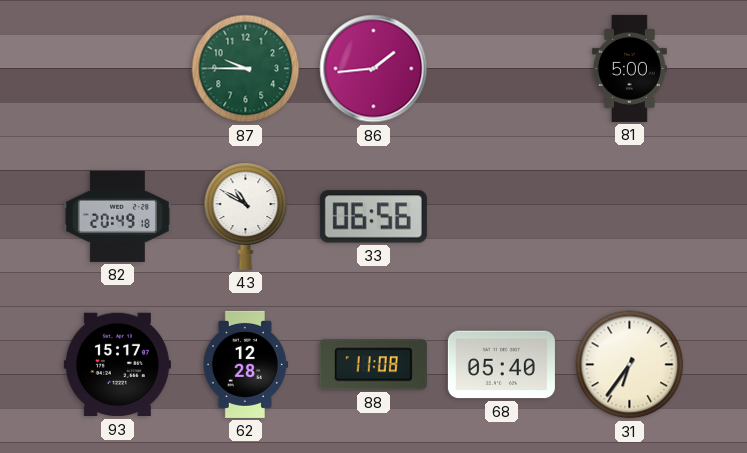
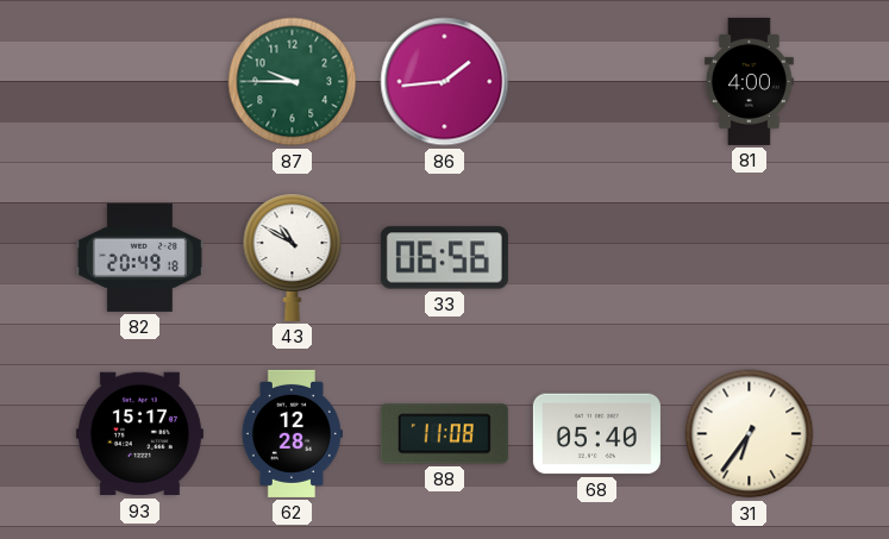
81: 5:00 -> 4:00 (749, 81)
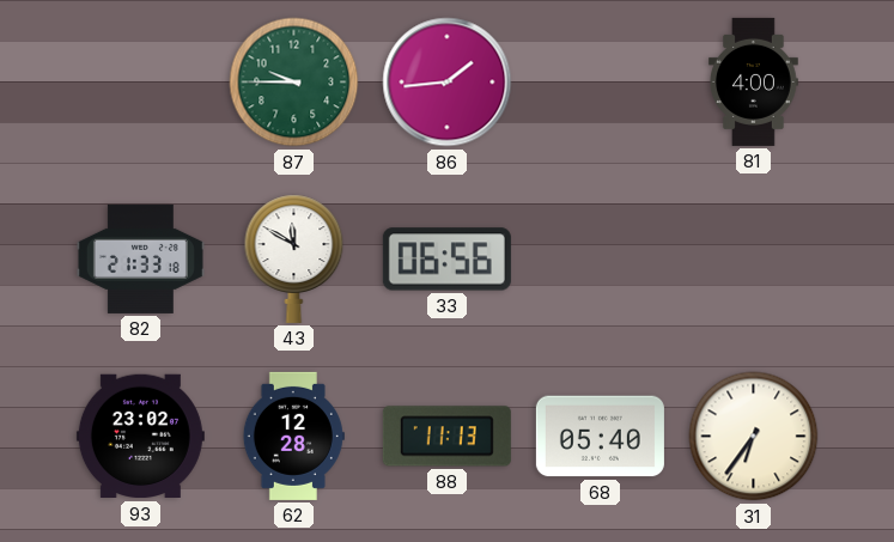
82: 20:49 -> 21:33 (140, 258)
43: 10:50 -> 11:50 (294, 258)
93: 15:17 -> 23:02 (140, 437)
88: 11:08 -> 11:13 (446, 437)
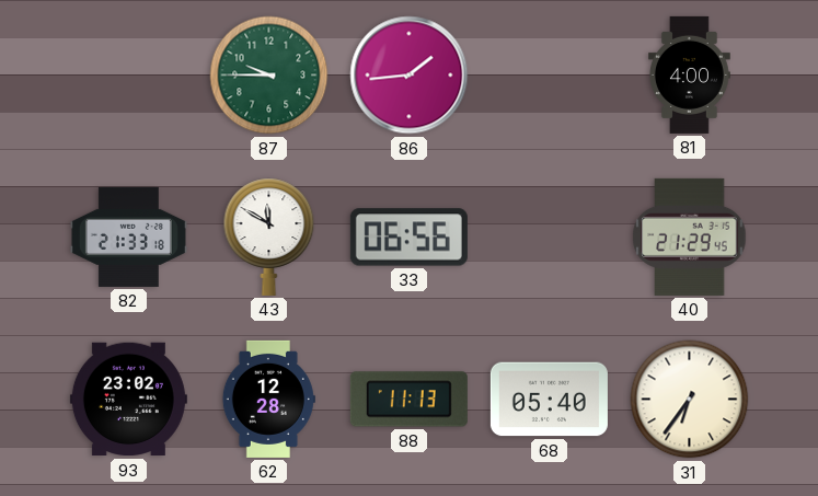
40: none -> 21:29 (690, 237)
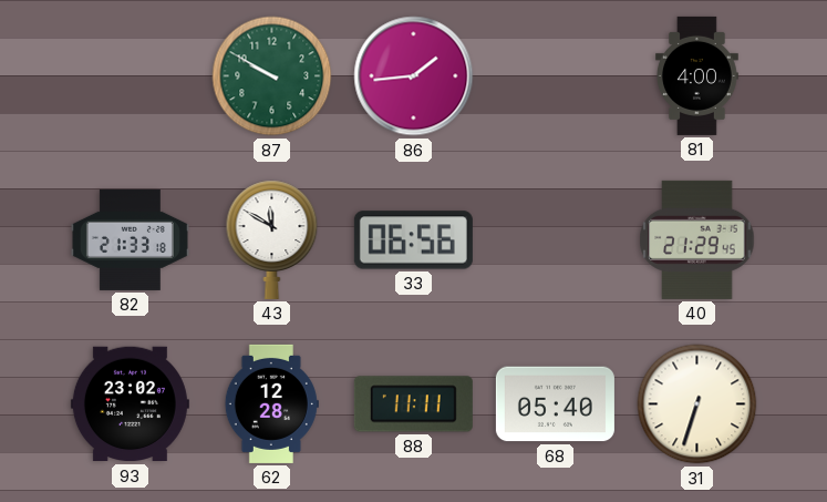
87: 9:45 -> 9:50 (272, 76)
88: 11:13 -> 11:11 (413, 404)
31: 6:36 -> 6:33 (697, 404)
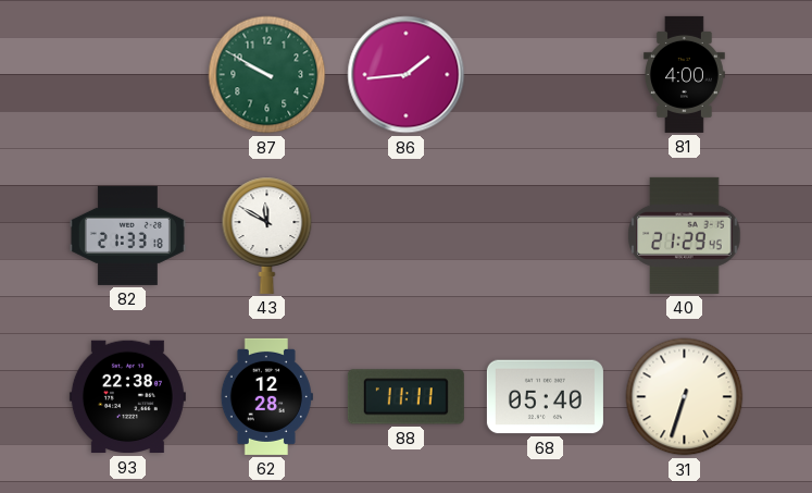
33: 06:56 -> none (413, 240)
93: 23:02 -> 22:38 (127, 397)
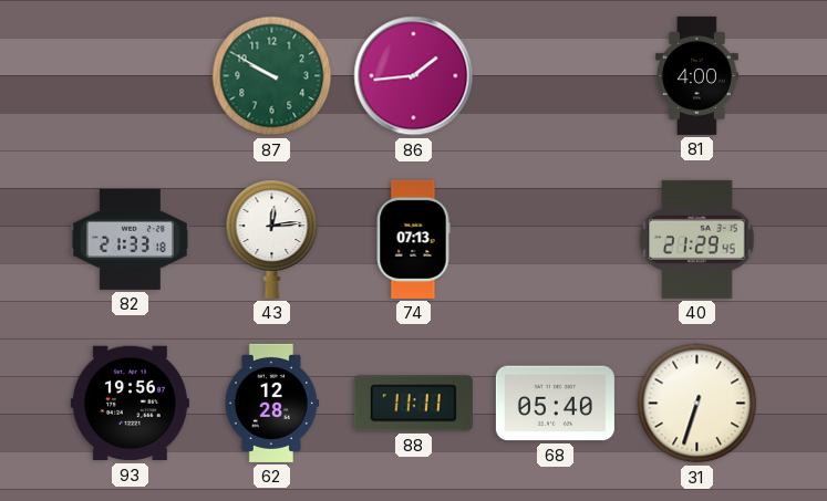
43: 11:50 -> 12:14 (272, 239)
74: none -> 07:13 (413, 239)
93: 22:38 -> 19:56 (130, 404)
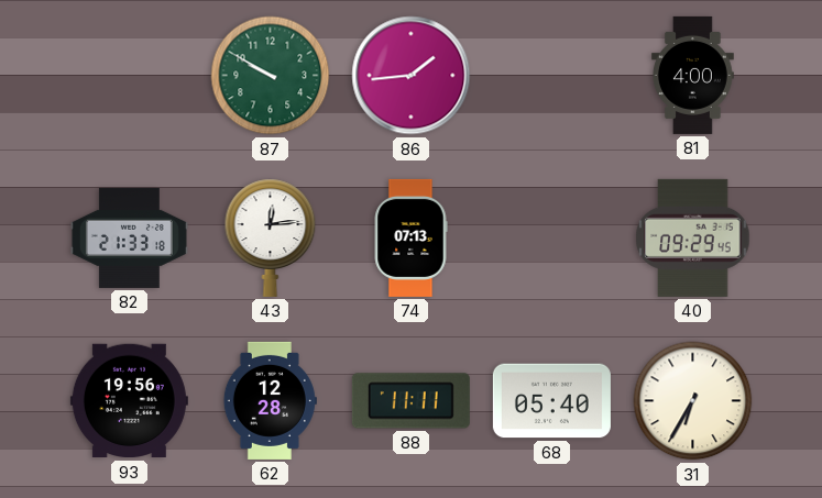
40: 21:29 -> 09:29 (693, 237)
31: 6:33 -> 6:35 (693, 401)
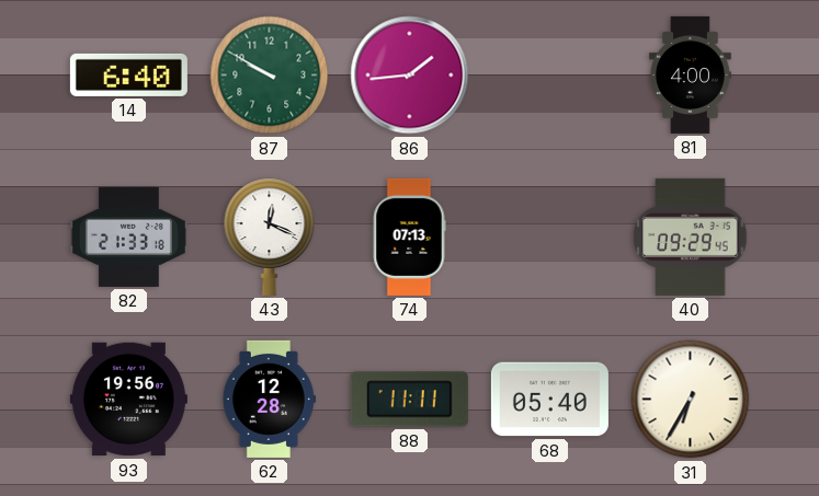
14: none -> 6:40 (128, 74)
43: 12:14 -> 12:19 (270, 237)
